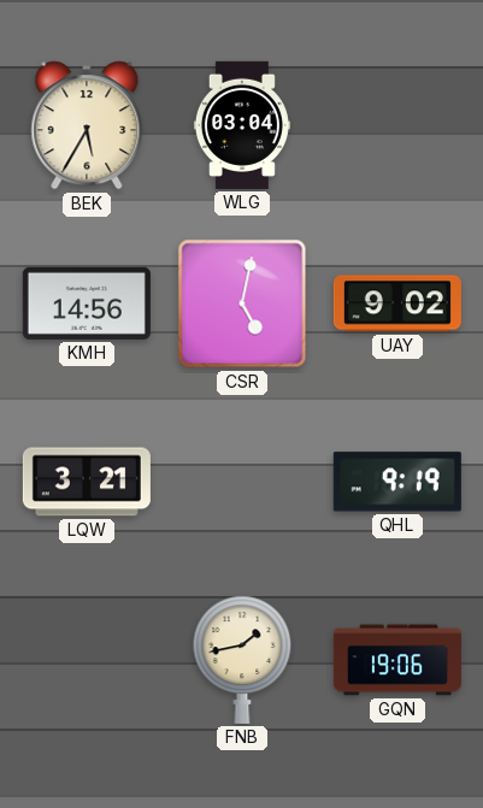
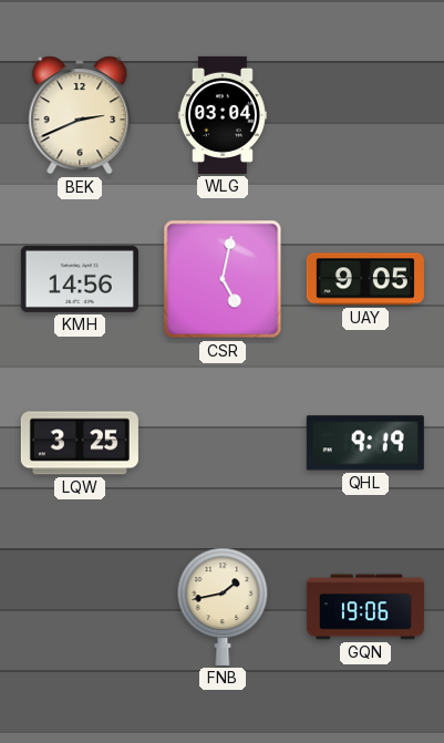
BEK: 5:35 -> 2:41 (80, 115)
UAY: 9:02 -> 9:05 (365, 279)
LQW: 3:21 -> 3:25 (80, 443)
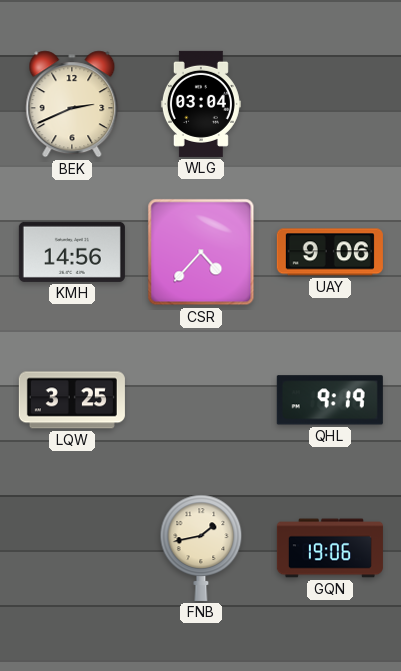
CSR: 5:02 -> 4:37 (201, 252)
UAY: 9:05 -> 9:06 (330, 252)
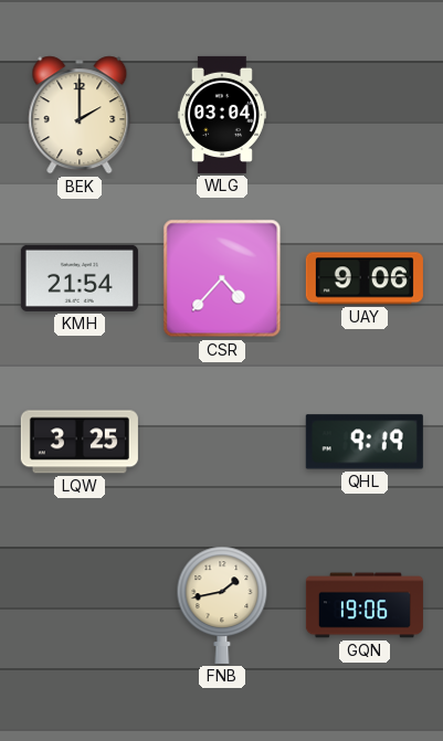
BEK: 2:41 -> 2:00 (80, 115)
KMH: 14:56 -> 21:54 (80, 278)
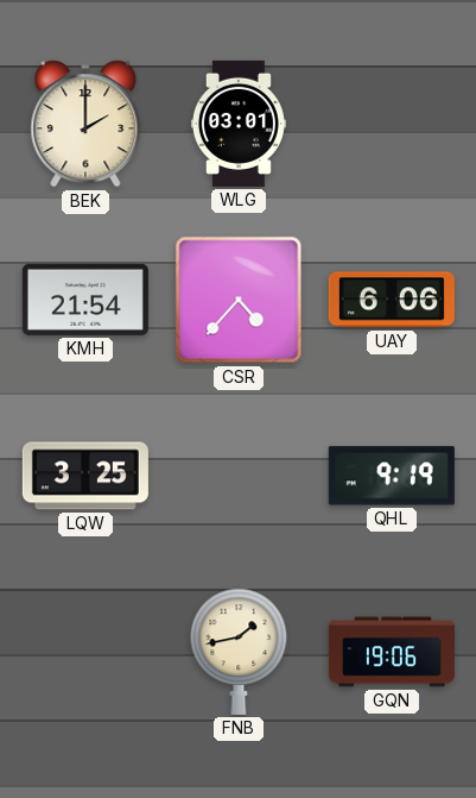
WLG: 03:04 -> 03:01 (239, 124)
UAY: 9:06 -> 6:06 (392, 300)
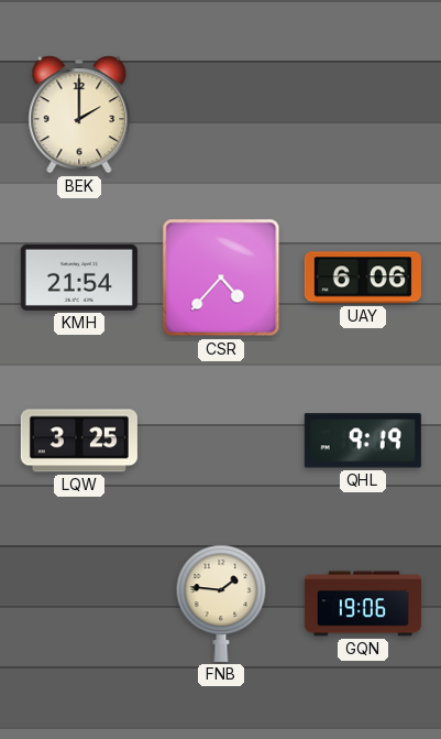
WLG: 03:01 -> none (239, 124)
FNB: 1:43 -> 1:46 (221, 604)
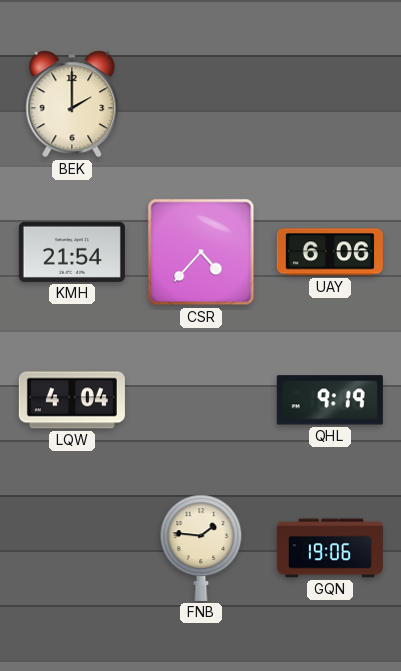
LQW: 3:25 -> 4:04 (72, 400)
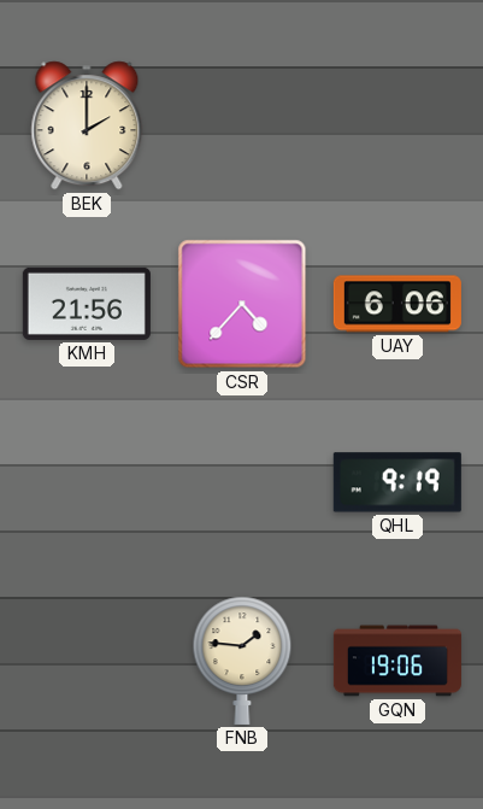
KMH: 21:54 -> 21:56 (87, 304)
LQW: 4:04 -> none (72, 400)
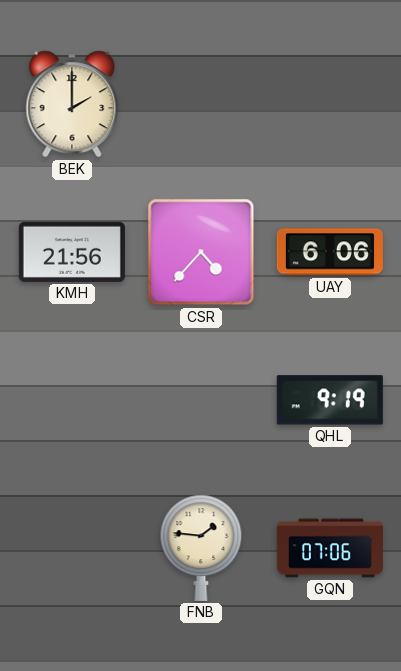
GQN: 19:06 -> 07:06 (330, 548)
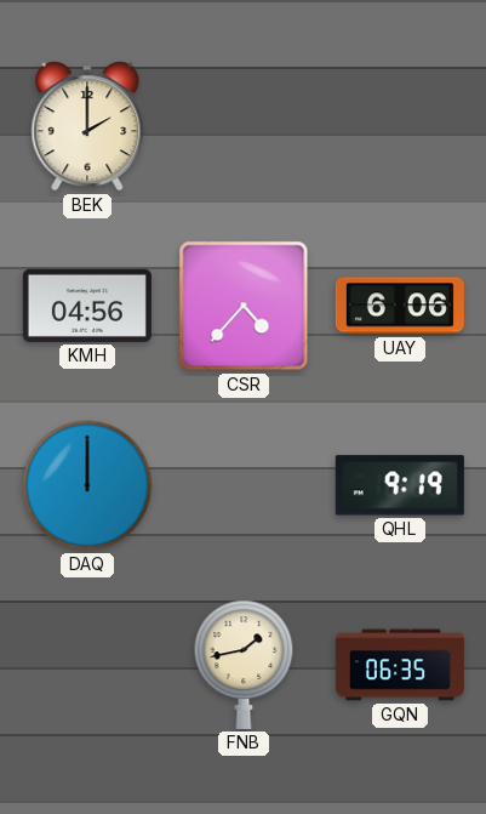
KMH: 21:56 -> 04:56 (87, 306)
DAQ: none -> 12:00 (87, 485)
FNB: 1:46 -> 1:43 (244, 665)
GQN: 07:06 -> 06:35 (400, 665)
